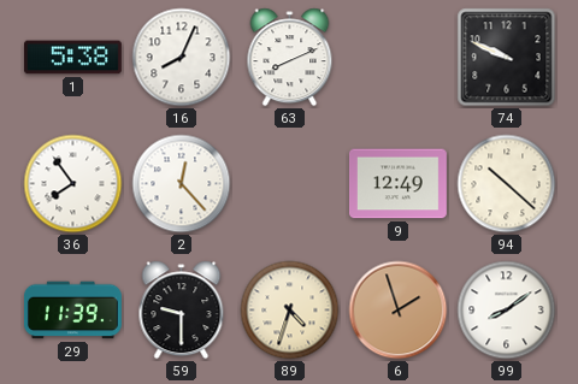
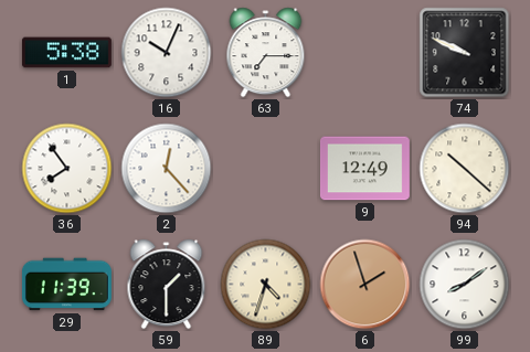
16: 8:04 -> 10:04 (167, 53)
63: 8:11 -> 7:15 (266, 53)
59: 9:30 -> 1:30 (167, 285)
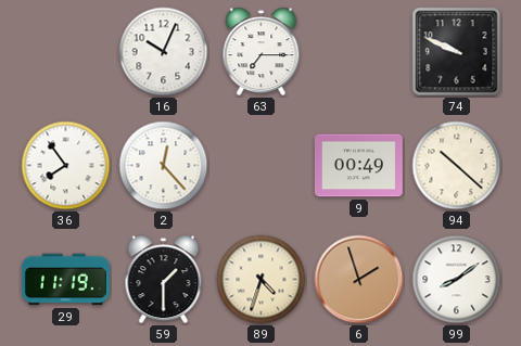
1: 5:38 -> none (66, 53)
9: 12:49 -> 00:49 (358, 166)
29: 11:39 -> 11:19 (65, 280)
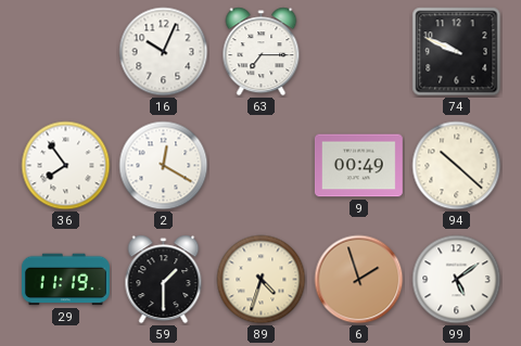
2: 12:23 -> 12:20 (164, 166)
99: 8:09 -> 5:09 (457, 280)
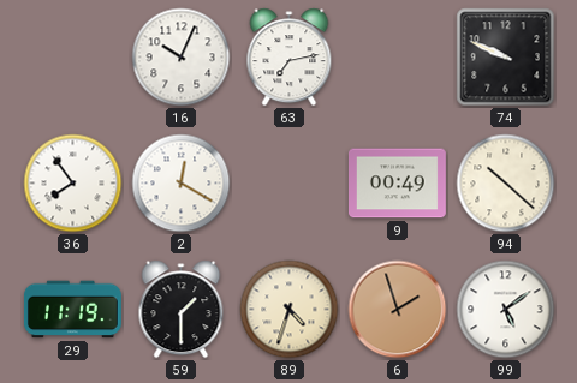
63: 7:15 -> 7:13 (290, 58)
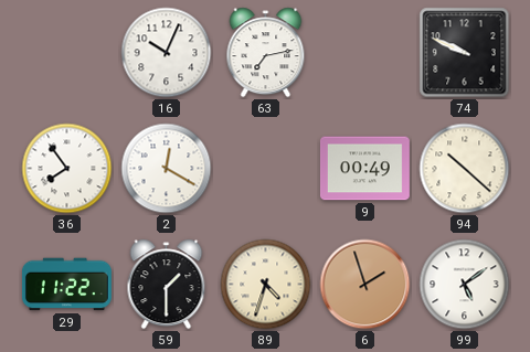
29: 11:19 -> 11:22 (66, 285)
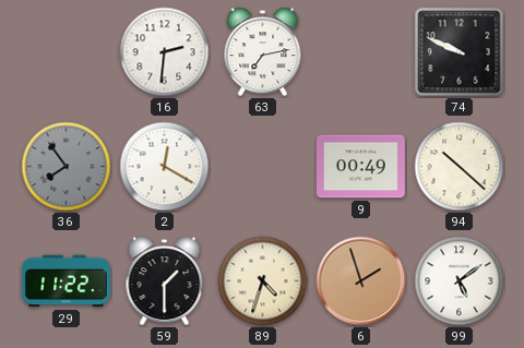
16: 10:04 -> 2:31 (165, 52)
36 dial: white -> grey (67, 167)
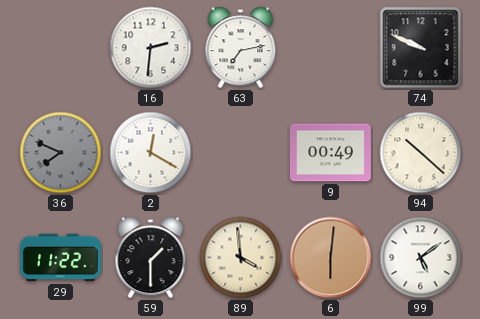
36: 7:54 -> 7:49 (61, 153)
89: 4:33 -> 3:59 (241, 258)
6: 1:57 -> 6:01 (331, 258)
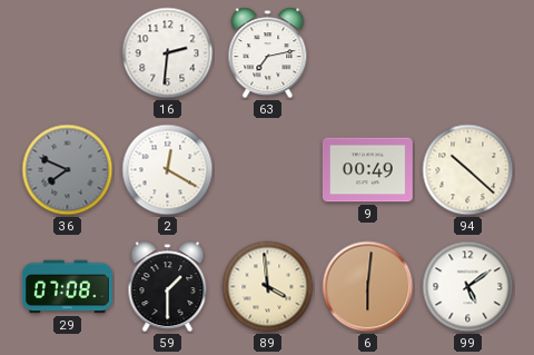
74: 9:49 -> none (421, 48)
29: 11:22 -> 07:08 (67, 287)
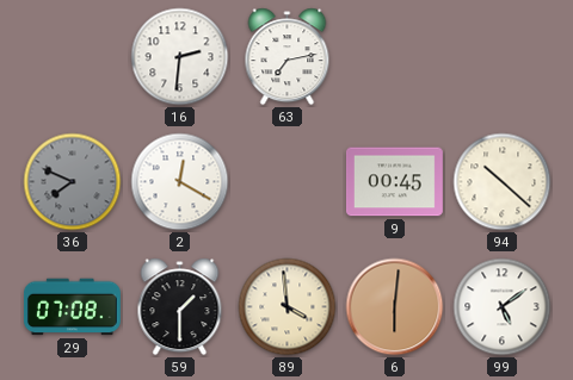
9: 00:49 -> 00:45 (394, 182)
